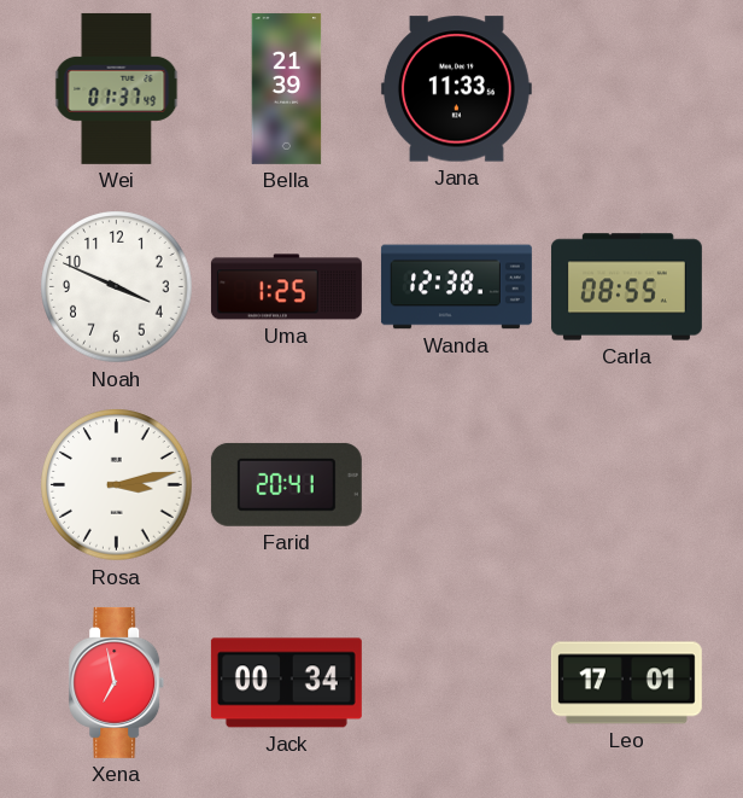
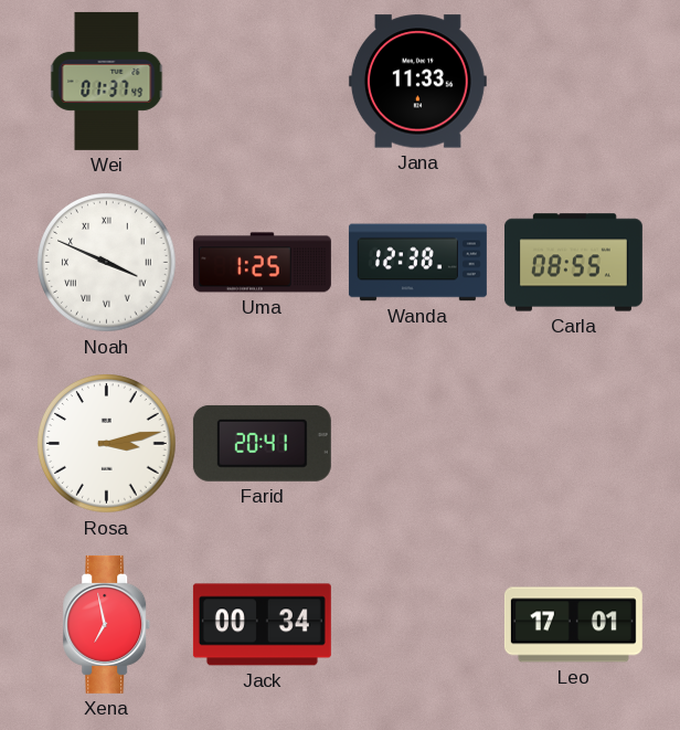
Bella: 21:39 -> none (287, 88)
Noah numerals: Arabic -> Roman (107, 263)
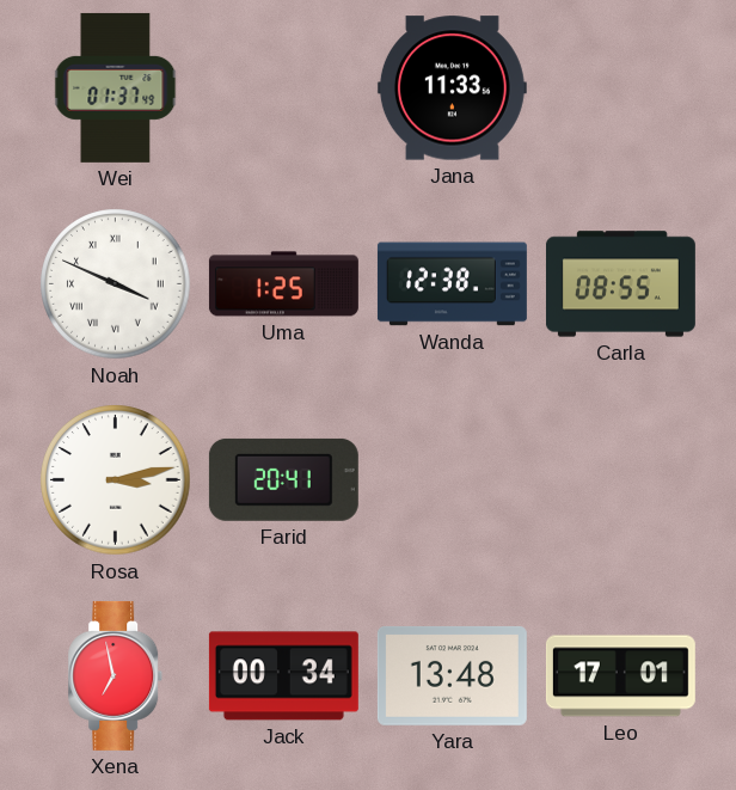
Yara: none -> 13:48 (452, 675)
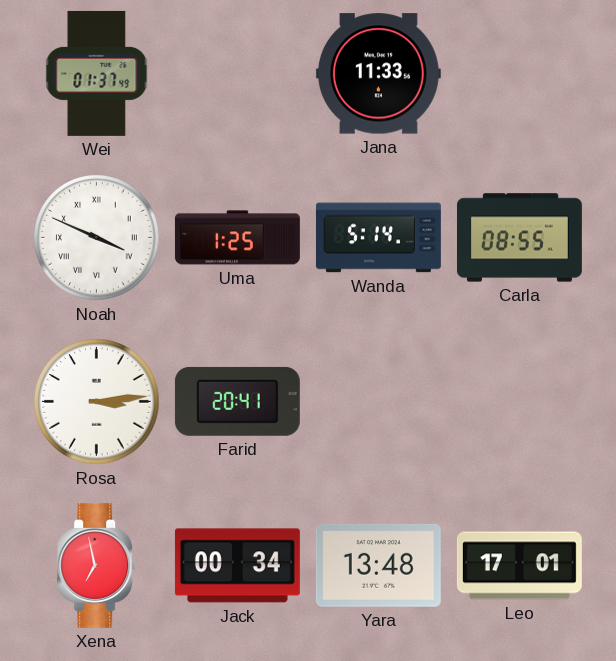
Wanda: 12:38 -> 5:14 (378, 238)
Rosa: 3:13 -> 3:14 (97, 402)
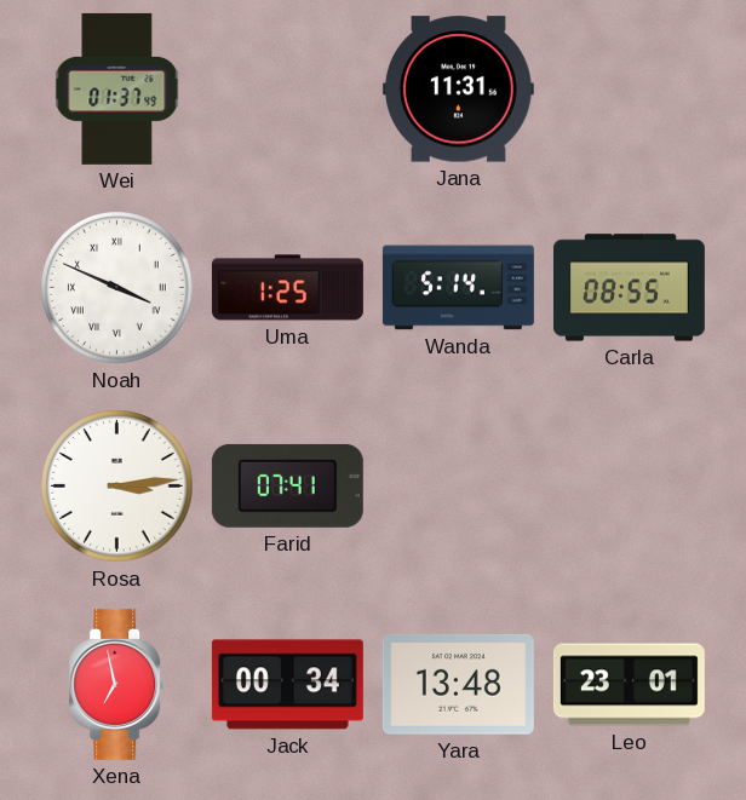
Jana: 11:33 -> 11:31 (458, 90)
Farid: 20:41 -> 07:41 (287, 485)
Leo: 17:01 -> 23:01 (629, 685)
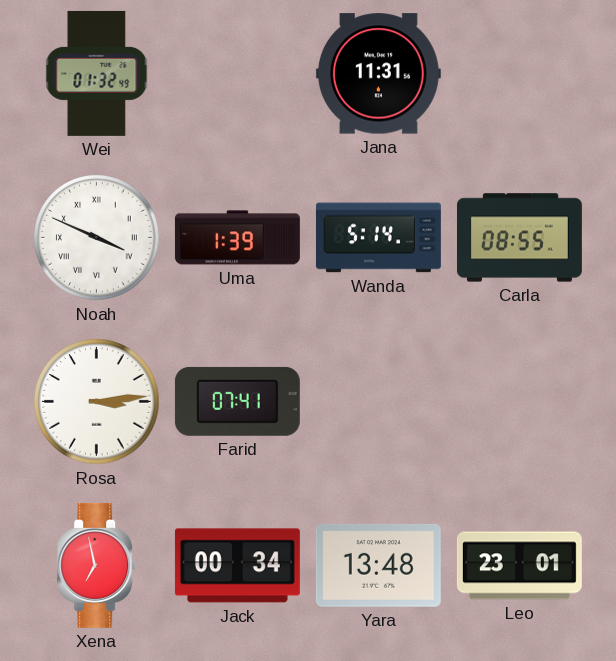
Wei: 01:37 -> 01:32 (97, 73)
Uma: 1:25 -> 1:39 (237, 238)
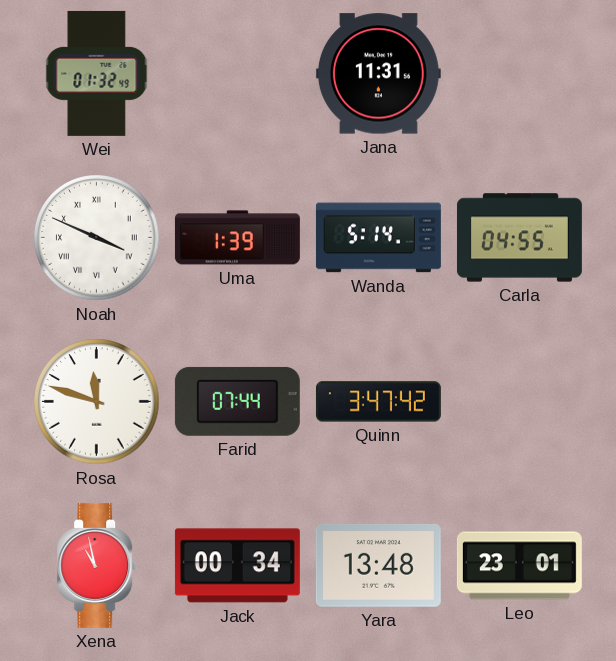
Carla: 08:55 -> 04:55 (519, 238)
Rosa: 3:14 -> 11:48 (97, 402)
Farid: 07:41 -> 07:44 (237, 401)
Quinn: none -> 3:47 (378, 402)
Xena: 6:58 -> 10:58 (97, 565)
